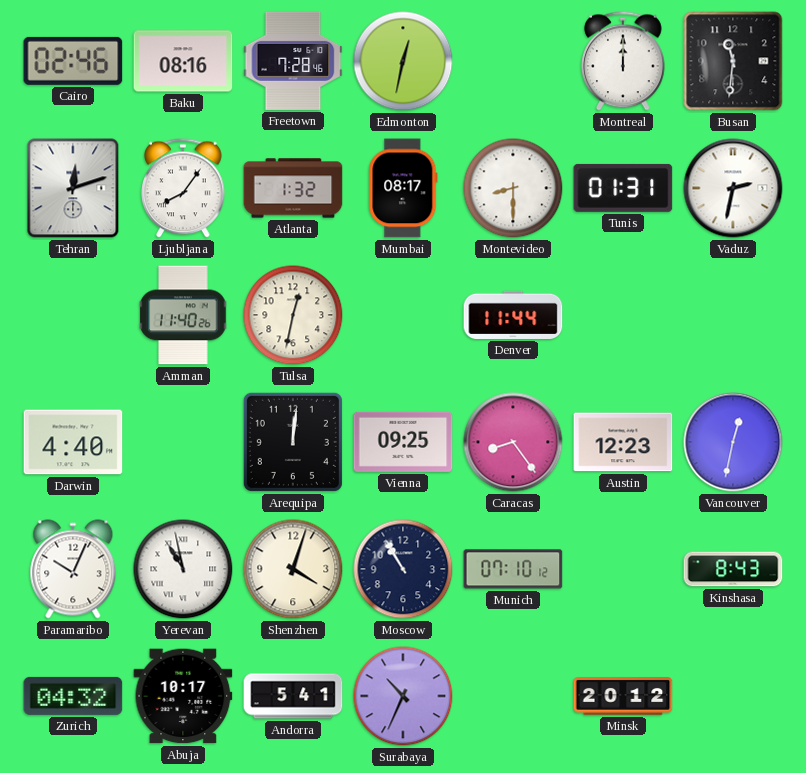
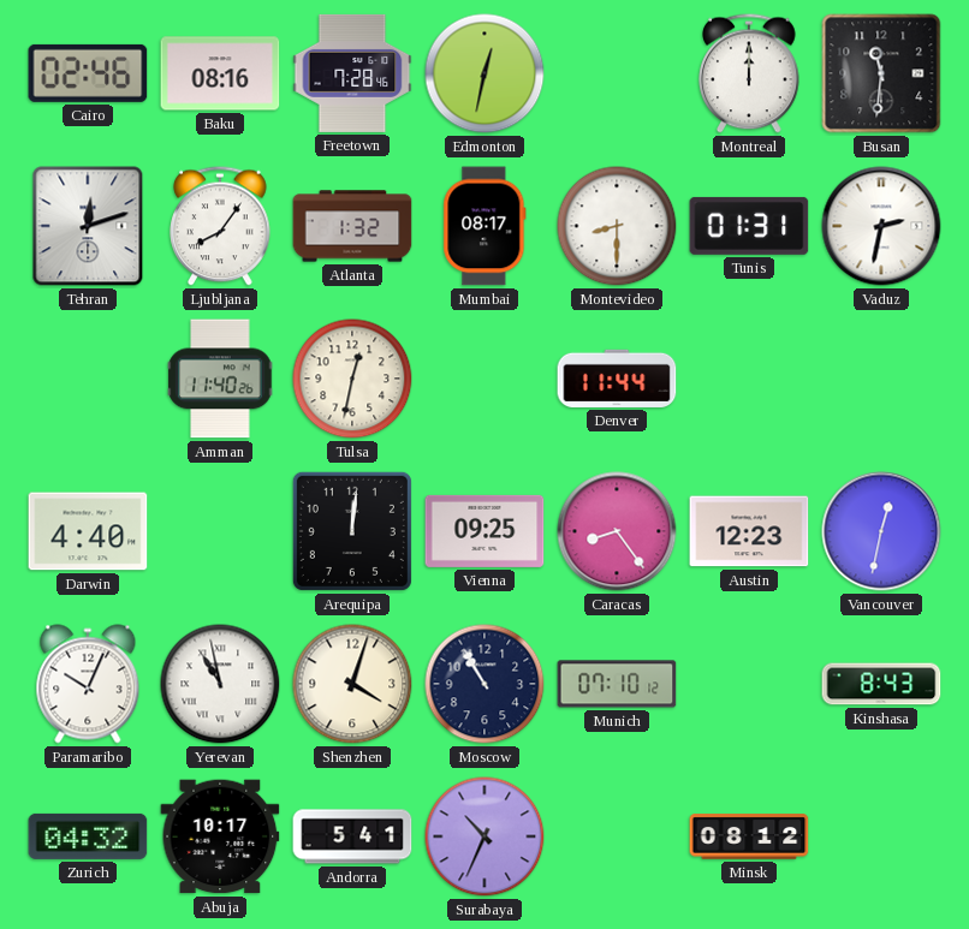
Minsk: 20:12 -> 08:12 (749, 836)
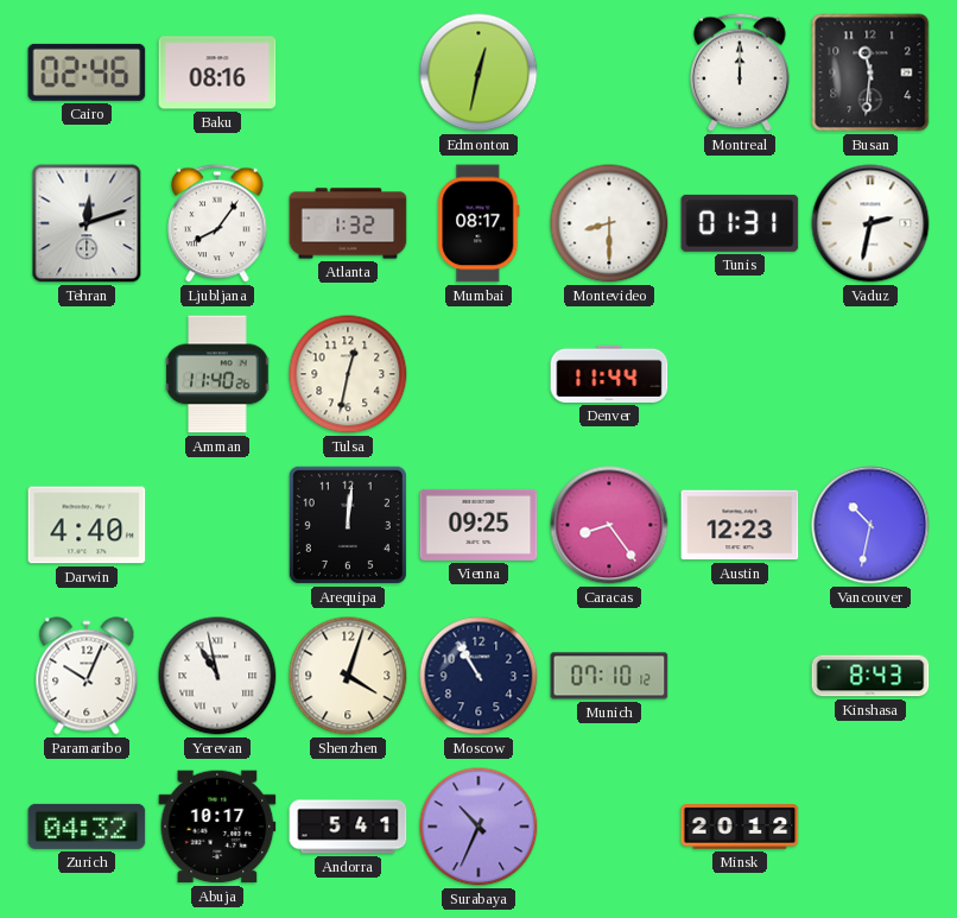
Freetown: 7:28 -> none (352, 73)
Vancouver: 12:32 -> 10:32 (870, 525)
Minsk: 08:12 -> 20:12 (740, 827)
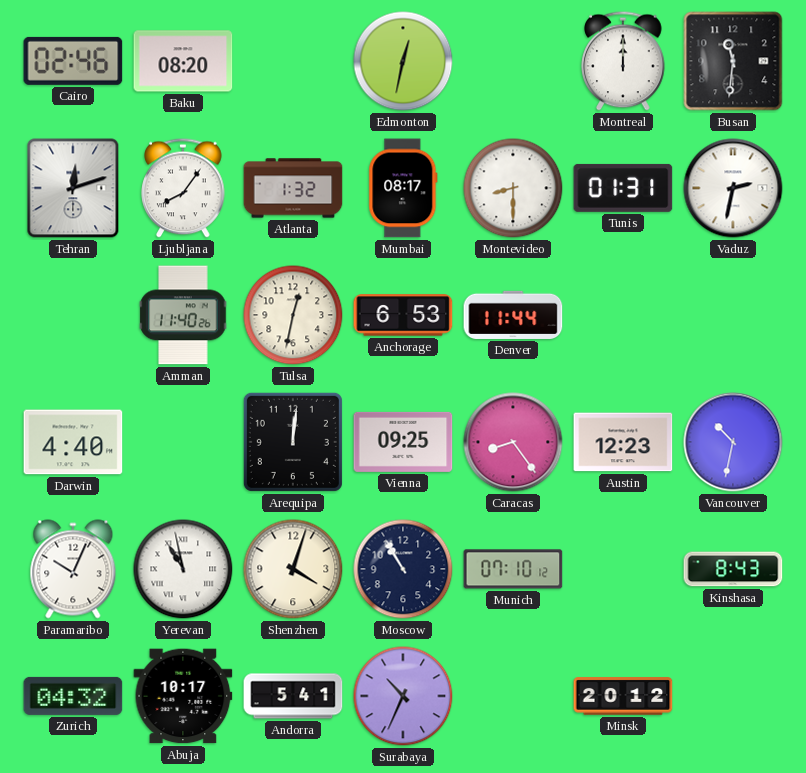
Baku: 08:16 -> 08:20 (183, 61)
Anchorage: none -> 6:53 (403, 315)
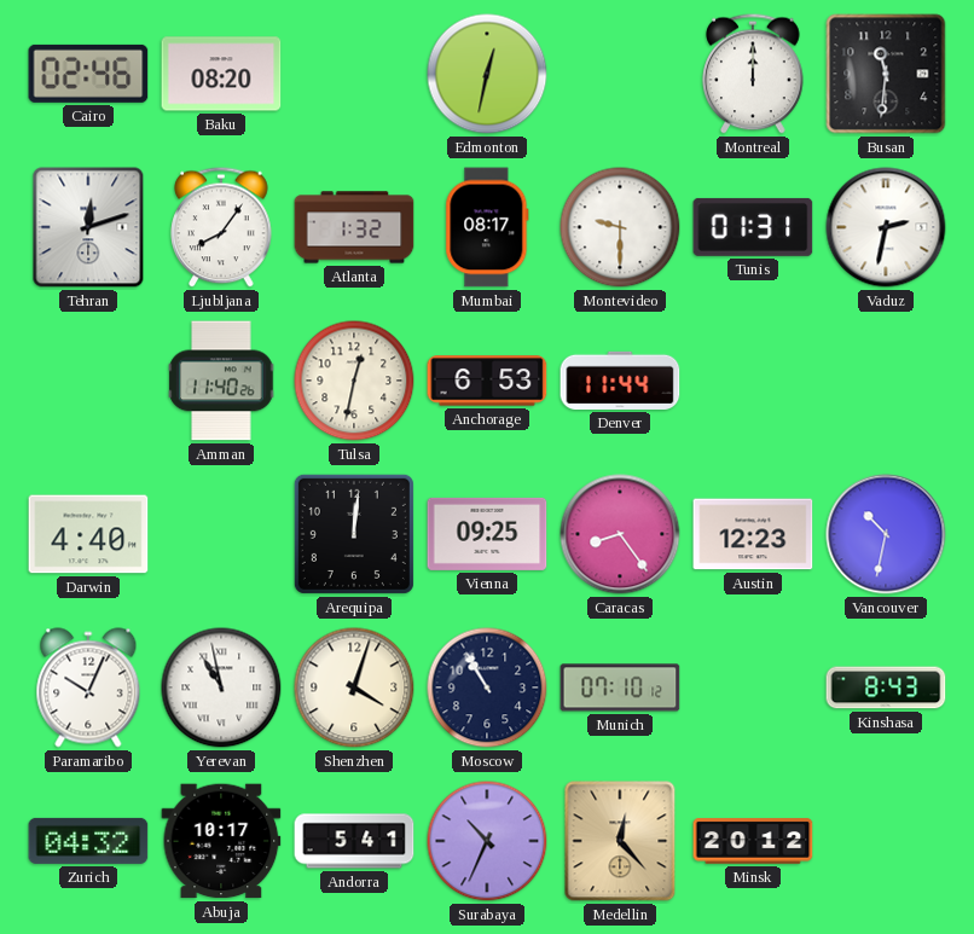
Montevideo: 8:30 -> 9:30 (620, 227)
Medellin: none -> 12:23 (620, 841)
